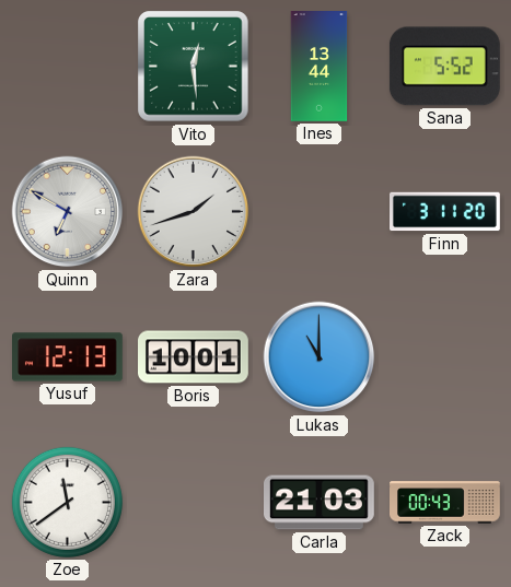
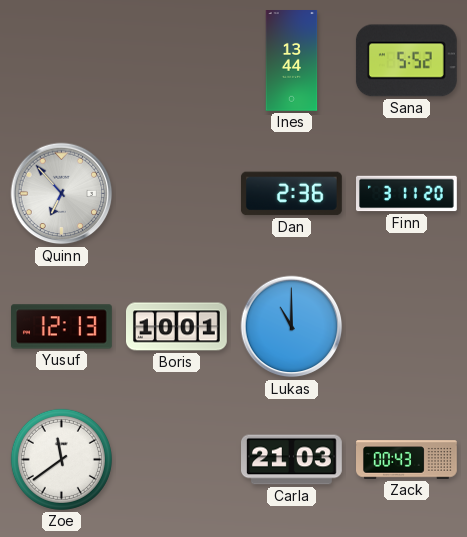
Vito: 12:29 -> none (194, 67)
Quinn: 6:50 -> 6:53 (62, 194)
Zara: 1:42 -> none (194, 212)
Dan: none -> 2:36 (291, 194)
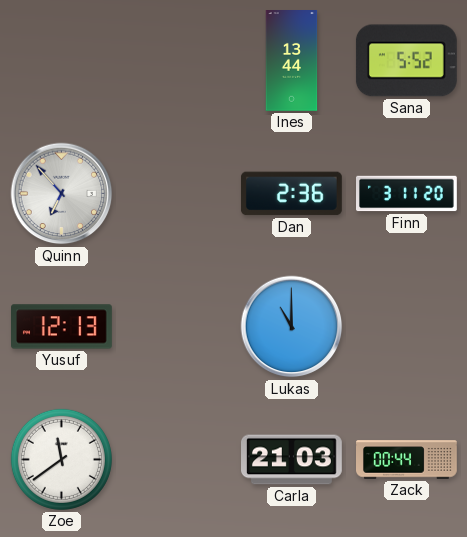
Boris: 10:01 -> none (177, 327)
Zack: 00:43 -> 00:44 (407, 460)
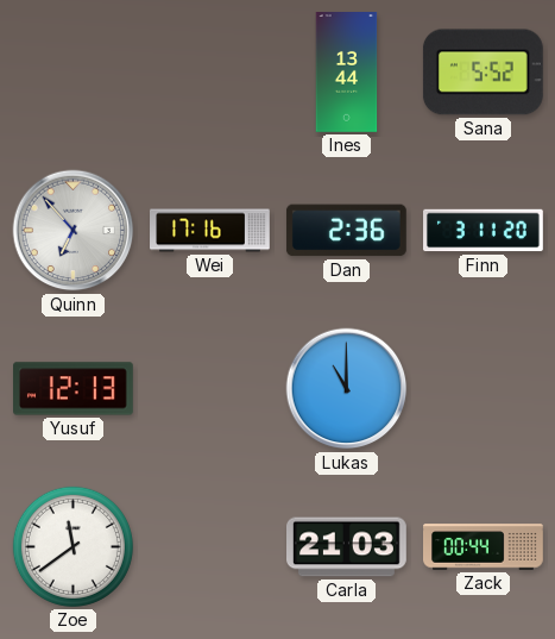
Wei: none -> 17:16 (210, 231)
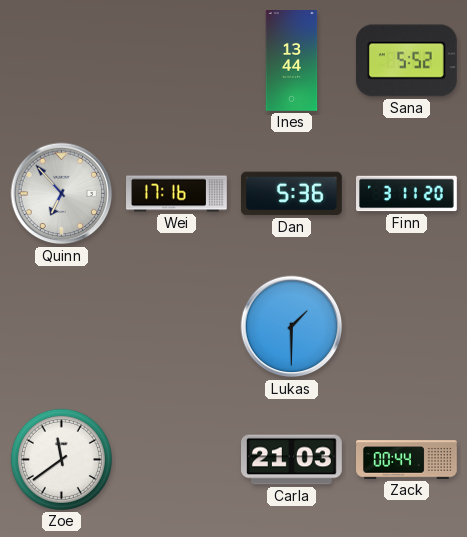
Dan: 2:36 -> 5:36 (291, 194)
Yusuf: 12:13 -> none (74, 389)
Lukas: 11:00 -> 1:30 (292, 327)
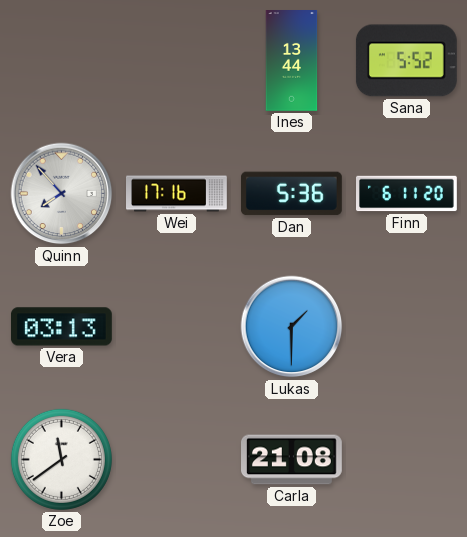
Quinn: 6:53 -> 7:53 (62, 194)
Finn: 3:11 -> 6:11 (407, 194)
Vera: none -> 03:13 (61, 327)
Carla: 21:03 -> 21:08 (292, 460)
Zack: 00:44 -> none (407, 460)
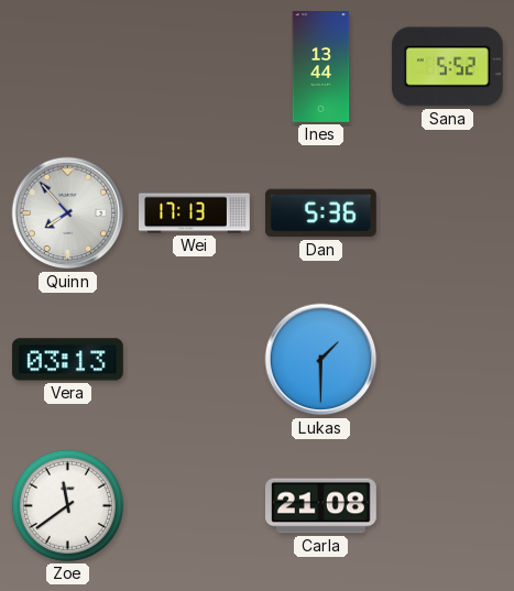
Wei: 17:16 -> 17:13 (195, 214)
Finn: 6:11 -> none (407, 194)
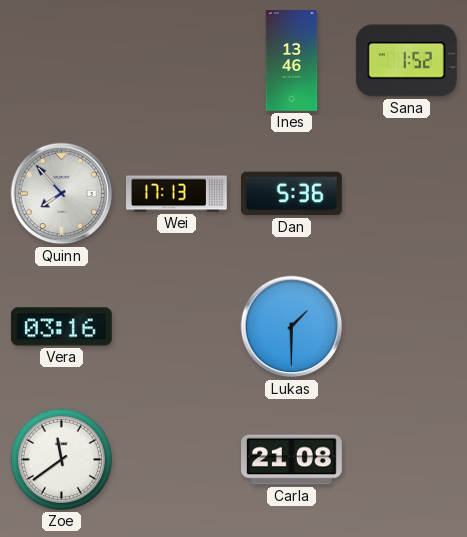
Ines: 13:44 -> 13:46 (292, 61)
Sana: 5:52 -> 1:52 (406, 61)
Vera: 03:13 -> 03:16 (61, 327)
